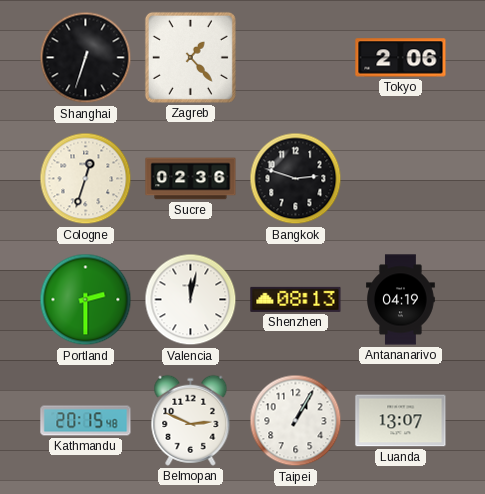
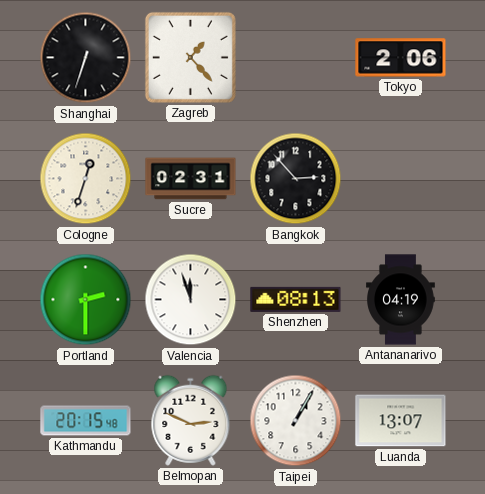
Sucre: 02:36 -> 02:31 (191, 179)
Bangkok: 2:48 -> 2:53 (296, 179)
Valencia: 12:02 -> 11:57 (191, 300)
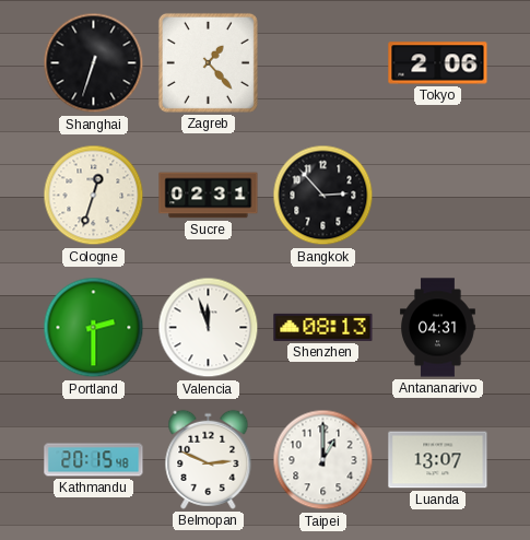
Antananarivo: 04:19 -> 04:31 (438, 328)
Taipei: 1:05 -> 1:00 (323, 460)
